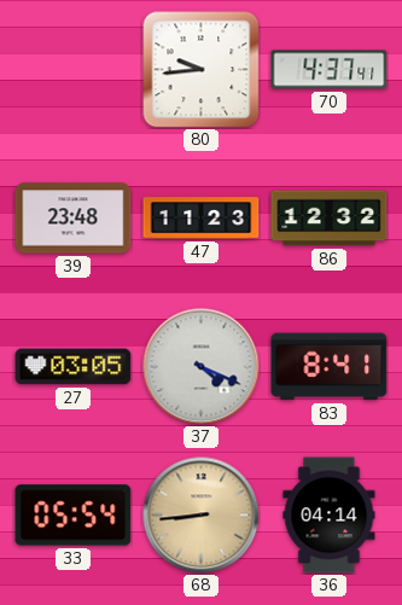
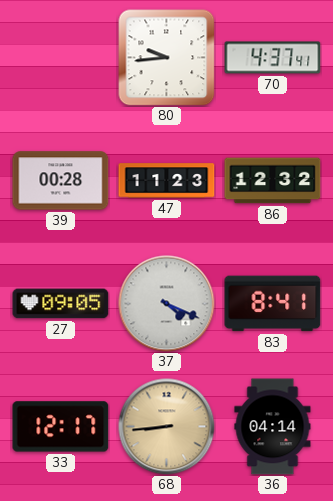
39: 23:48 -> 00:28 (61, 181)
27: 03:05 -> 09:05 (61, 304)
33: 05:54 -> 12:17 (61, 427)
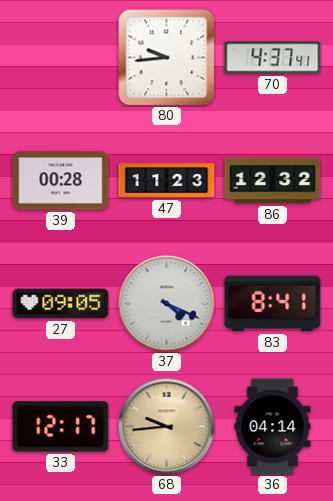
68: 8:44 -> 9:44 (167, 427)
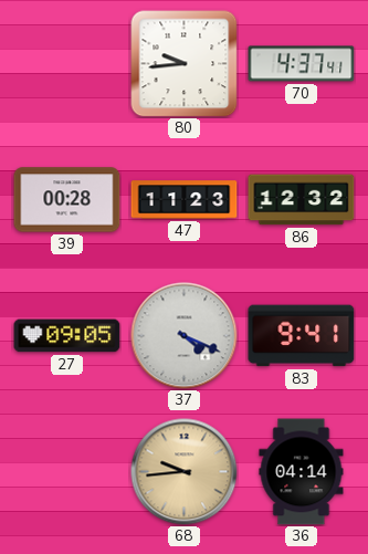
83: 8:41 -> 9:41 (302, 336)
33: 12:17 -> none (61, 427)
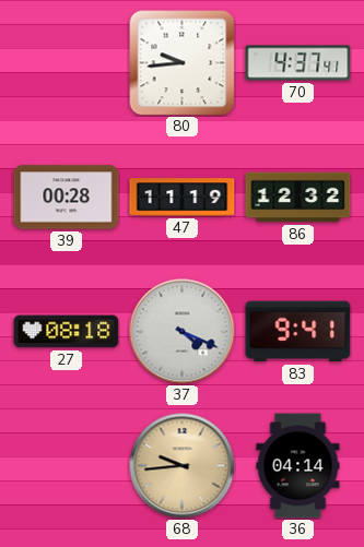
47: 11:23 -> 11:19 (183, 198)
27: 09:05 -> 08:18 (67, 332)
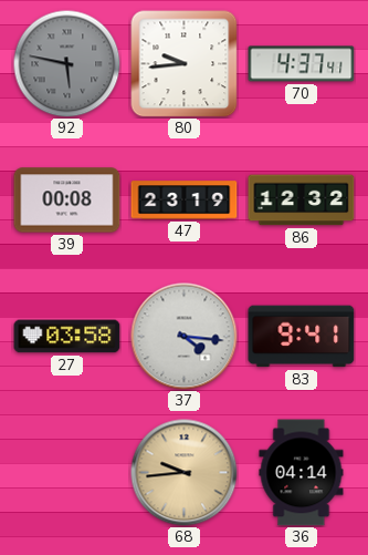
92: none -> 5:47 (66, 63)
39: 00:28 -> 00:08 (67, 201)
47: 11:19 -> 23:19 (185, 201)
27: 08:18 -> 03:58 (67, 337)
37: 4:19 -> 4:16 (185, 337)
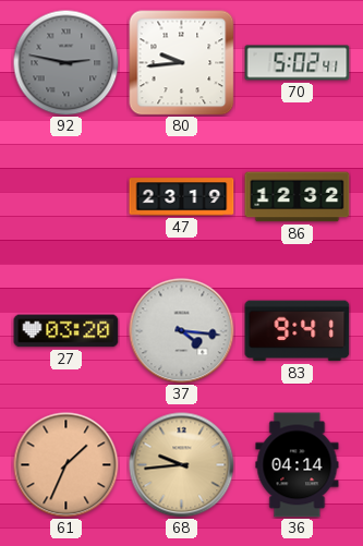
92: 5:47 -> 2:47 (65, 62)
70: 4:37 -> 5:02 (298, 63)
39: 00:08 -> none (67, 201)
27: 03:58 -> 03:20 (66, 331)
61: none -> 1:34 (66, 465)
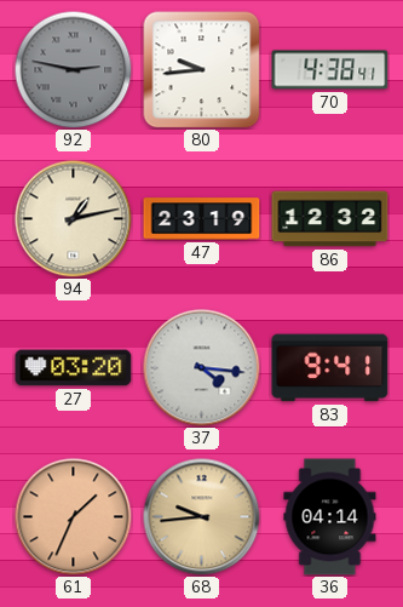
70: 5:02 -> 4:38 (330, 70)
94: none -> 1:13 (74, 219)
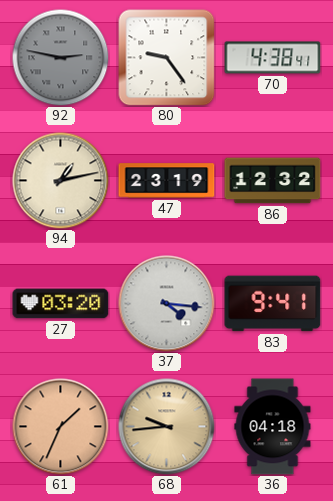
80: 9:44 -> 9:24 (167, 58)
36: 04:14 -> 04:18 (273, 427)
